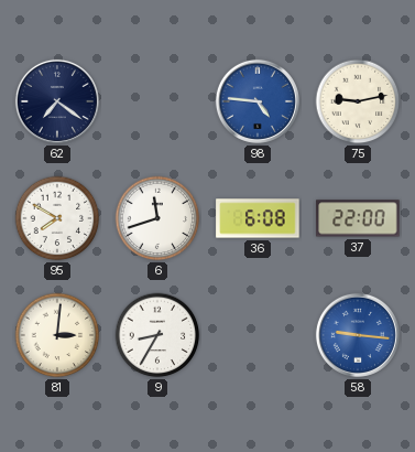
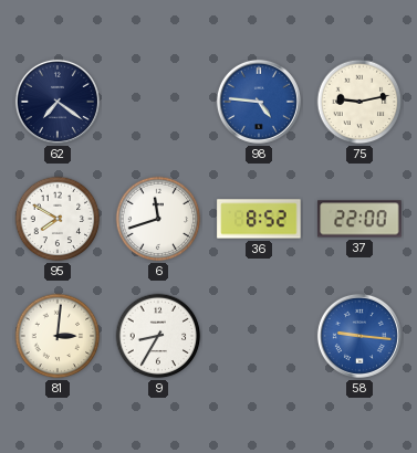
36: 6:08 -> 8:52 (259, 219)
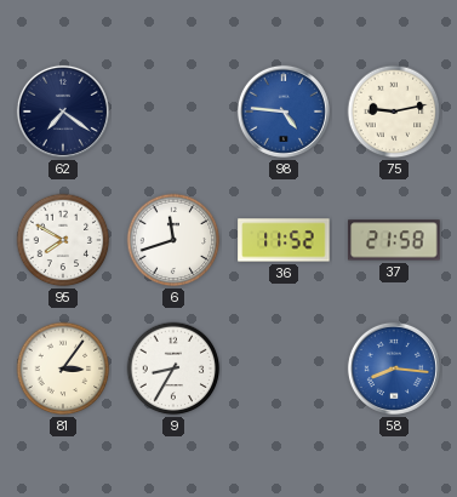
36: 8:52 -> 11:52 (284, 240)
37: 22:00 -> 21:58 (394, 240)
81: 3:01 -> 3:06 (63, 369)
58: 9:16 -> 8:16 (394, 369)
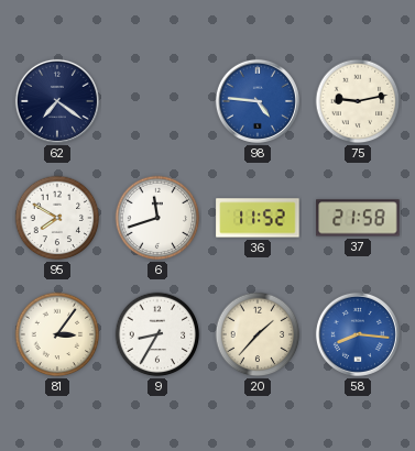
20: none -> 1:37 (258, 334)
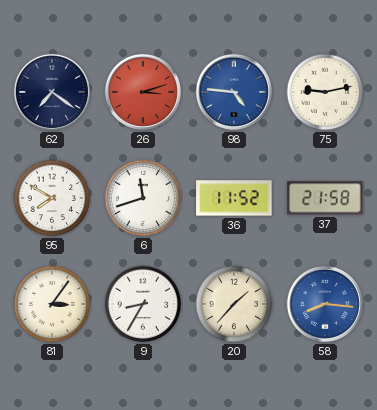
26: none -> 3:12 (143, 92)
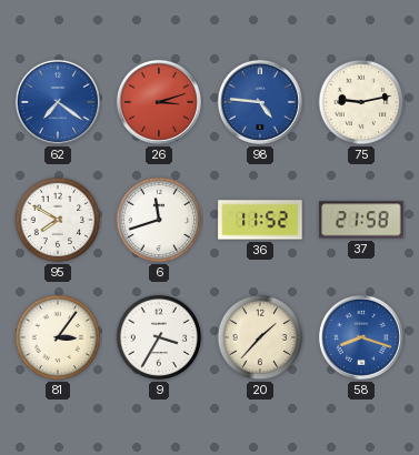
62 dial: navy -> blue (58, 102)
9: 8:35 -> 3:35 (159, 337)
58: 8:16 -> 8:18 (361, 337)
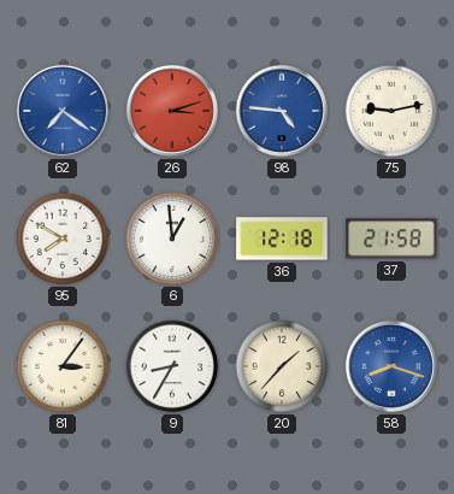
6: 11:42 -> 12:59 (172, 239)
36: 11:52 -> 12:18 (282, 239)
9: 3:35 -> 8:35 (172, 366)
